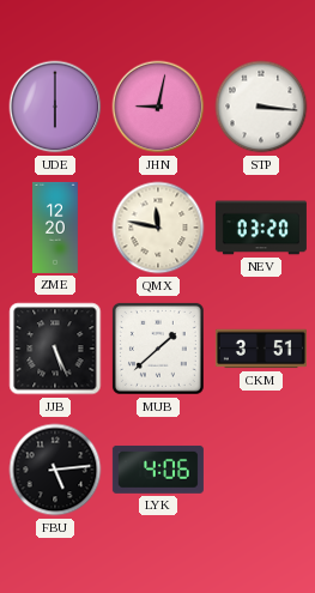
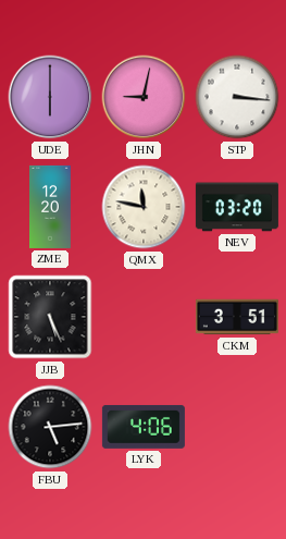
MUB: 1:38 -> none (158, 349)
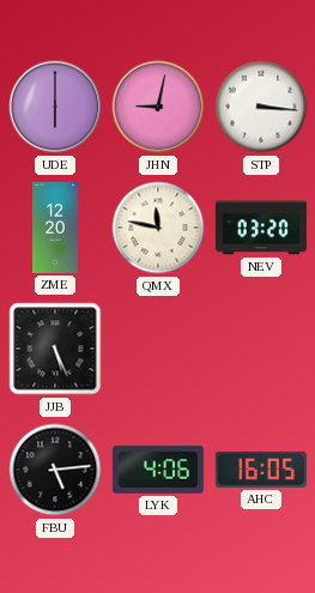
CKM: 3:51 -> none (237, 317)
AHC: none -> 16:05 (261, 470)
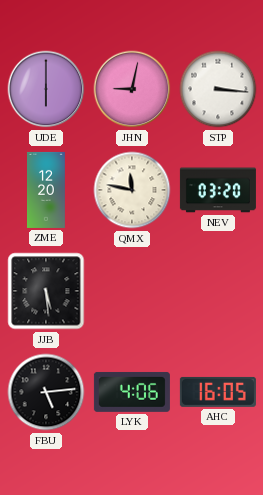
JJB: 5:26 -> 5:29 (46, 291)
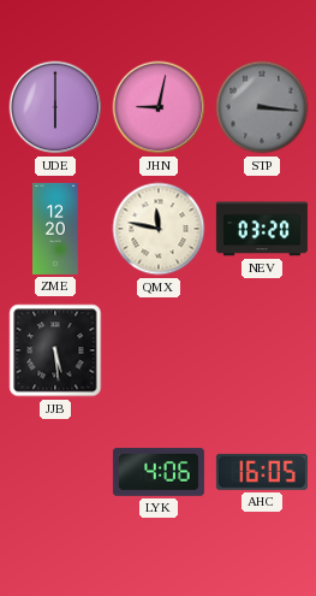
STP dial: white -> grey (262, 107)
FBU: 5:14 -> none (46, 392)
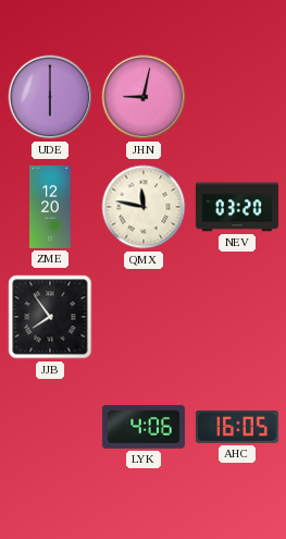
STP: 3:16 -> none (262, 107)
JJB: 5:29 -> 7:54 (50, 317)
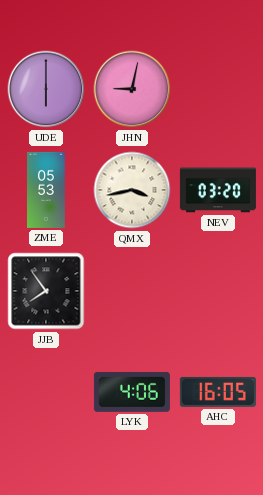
ZME: 12:20 -> 05:53 (47, 190)
QMX: 11:47 -> 3:43 (132, 190)
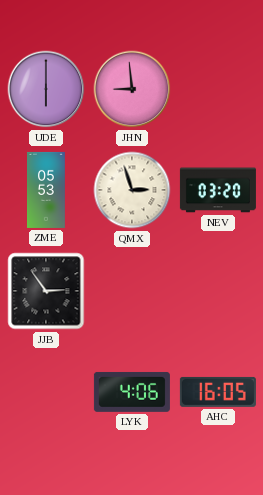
JHN: 9:02 -> 8:59 (132, 89)
QMX: 3:43 -> 2:57 (132, 190)
JJB: 7:54 -> 2:54 (46, 291)
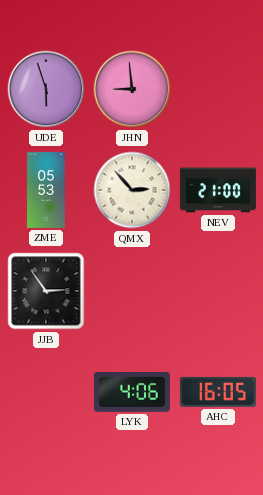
UDE: 6:00 -> 5:57 (46, 89)
QMX: 2:57 -> 2:53 (132, 190)
NEV: 03:20 -> 21:00 (218, 190)
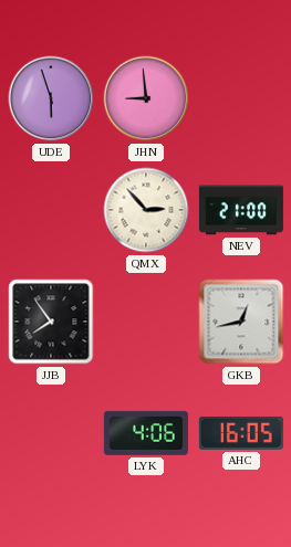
ZME: 05:53 -> none (47, 190)
JJB: 2:54 -> 7:54 (51, 322)
GKB: none -> 12:43 (241, 322)
